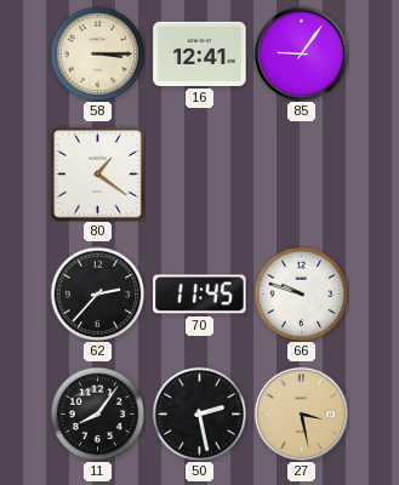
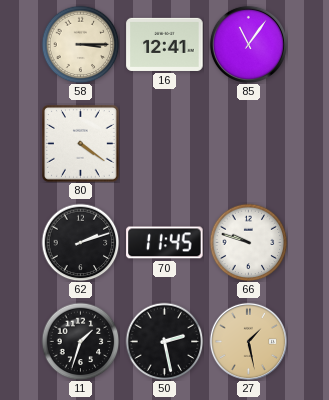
85: 9:06 -> 11:06 (248, 44)
80: 1:21 -> 4:21 (81, 144)
62: 2:37 -> 2:12 (80, 242)
11: 8:06 -> 1:33 (80, 341)
27: 3:28 -> 1:28 (248, 341)
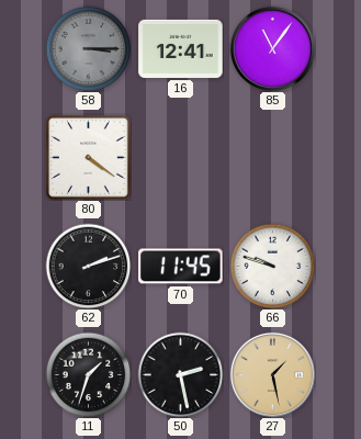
58 dial: cream -> grey (88, 48)
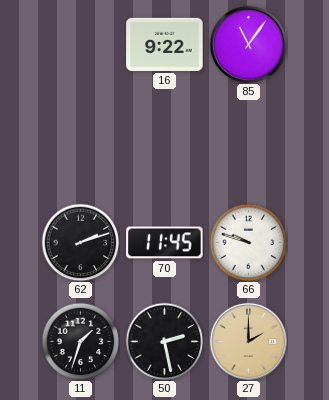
58: 3:15 -> none (88, 48)
16: 12:41 -> 9:22 (165, 44)
80: 4:21 -> none (89, 158)
27: 1:28 -> 2:00 (248, 341)
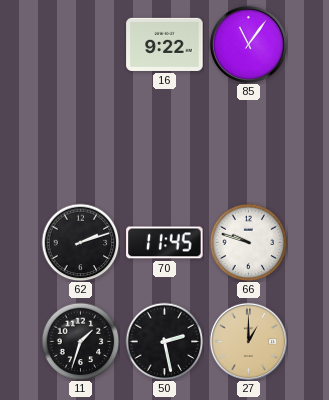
27: 2:00 -> 1:00 (248, 341)
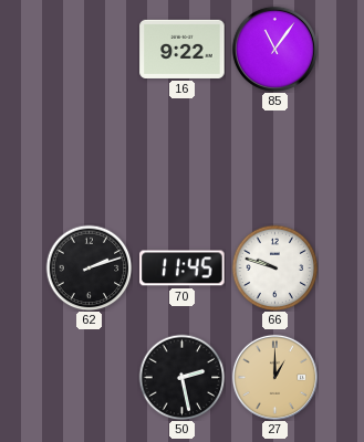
11: 1:33 -> none (80, 341)
